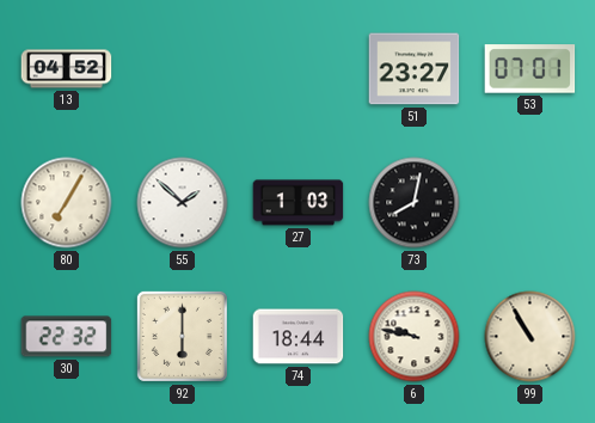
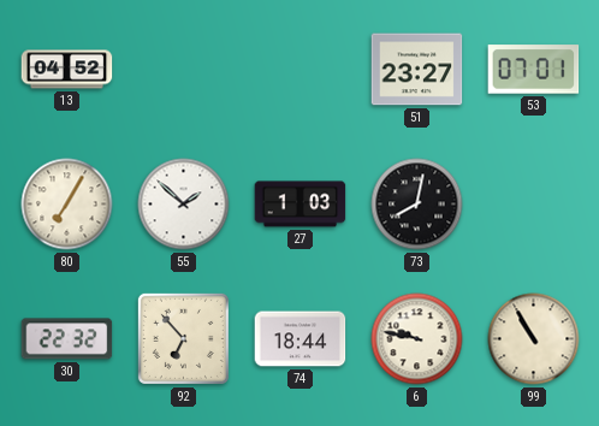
92: 6:00 -> 6:53 (183, 338)
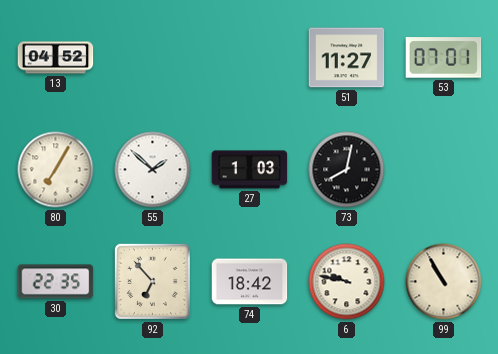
51: 23:27 -> 11:27 (347, 58)
30: 22:32 -> 22:35 (56, 282)
74: 18:44 -> 18:42 (250, 282)
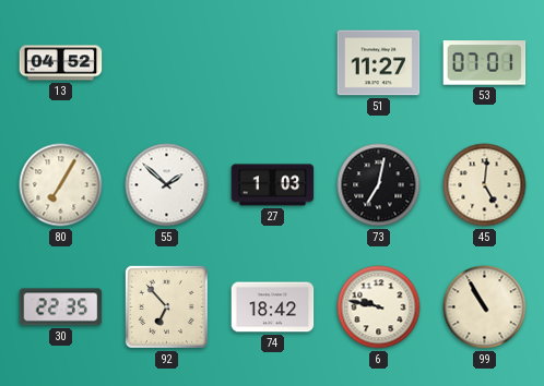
73: 8:02 -> 7:02 (379, 185)
45: none -> 5:01 (485, 185)
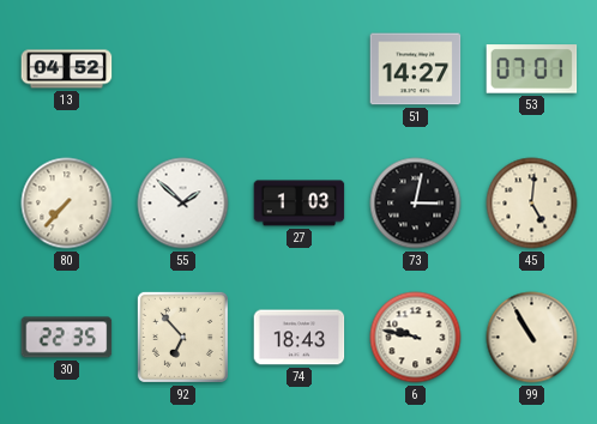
51: 11:27 -> 14:27 (416, 69)
80: 7:05 -> 7:37 (67, 204)
73: 7:02 -> 3:02 (416, 204)
74: 18:42 -> 18:43 (300, 338)
